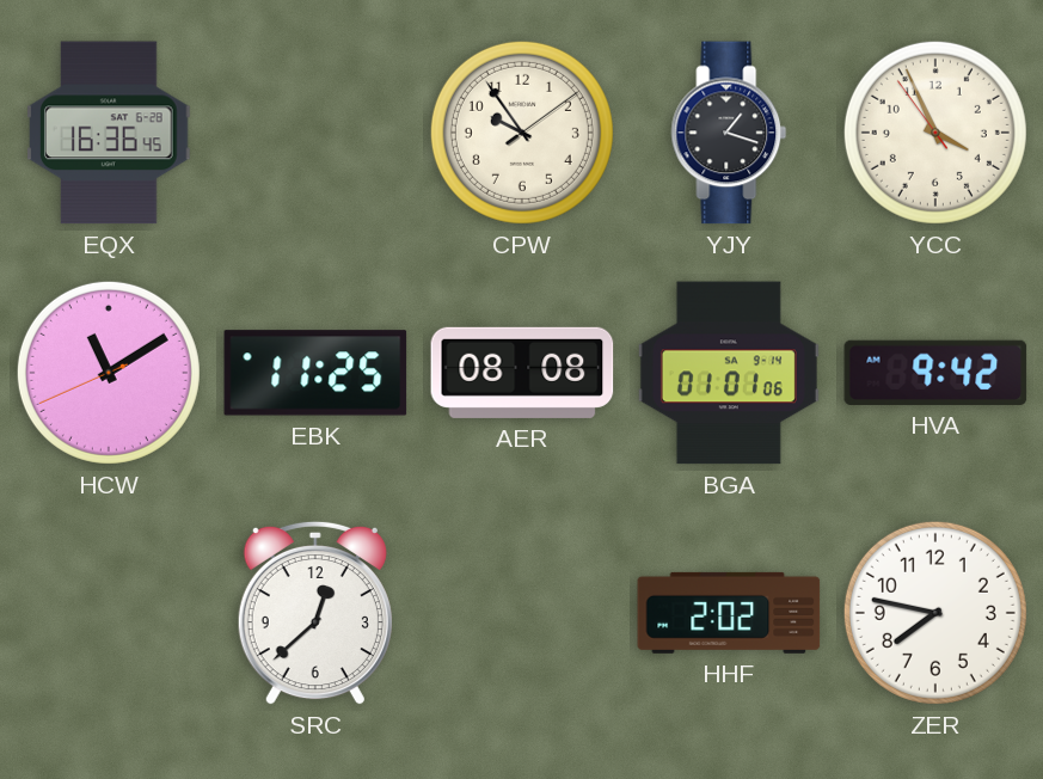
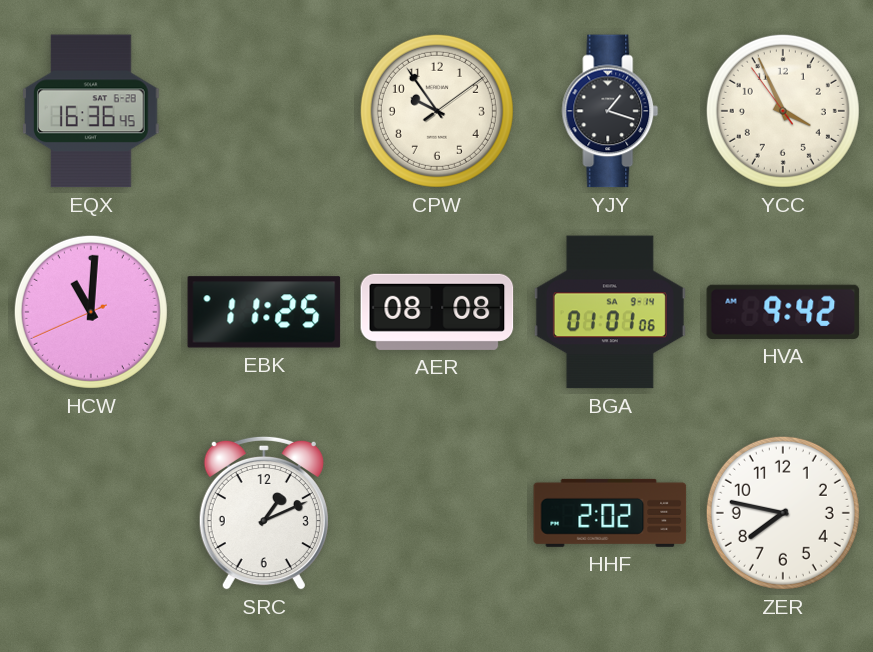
HCW: 11:09 -> 11:00 (91, 312)
SRC: 12:38 -> 1:11 (264, 513)
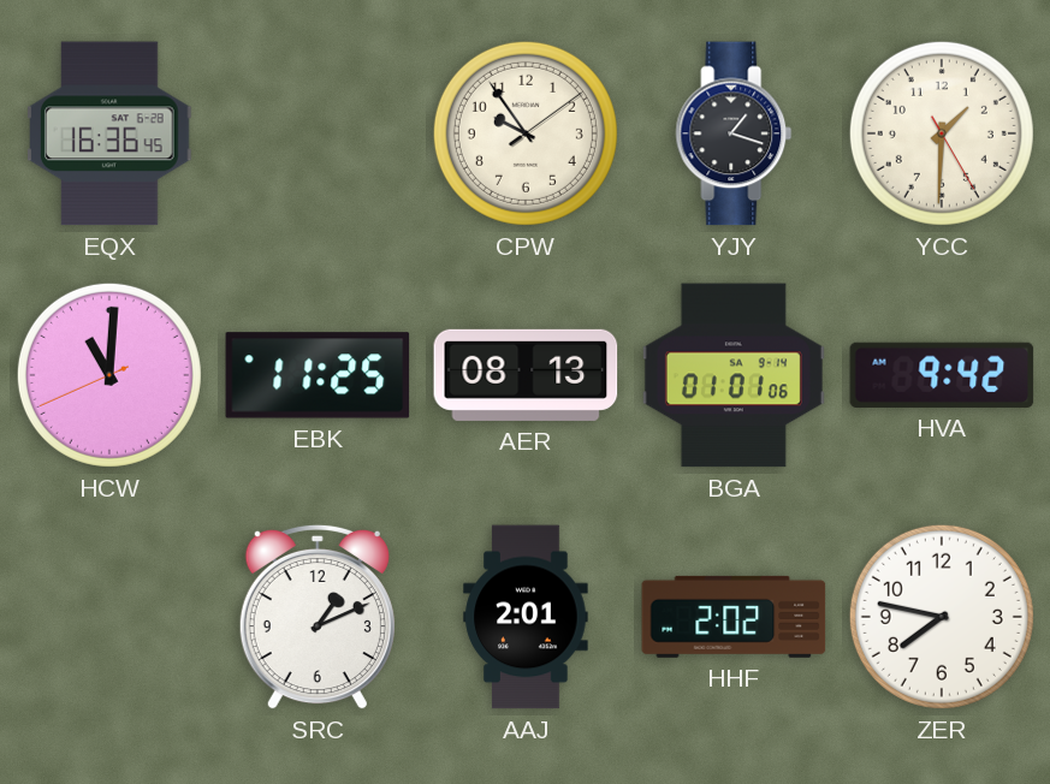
YCC: 3:55 -> 1:30 (942, 133)
AER: 08:08 -> 08:13 (526, 375)
AAJ: none -> 2:01 (526, 617)
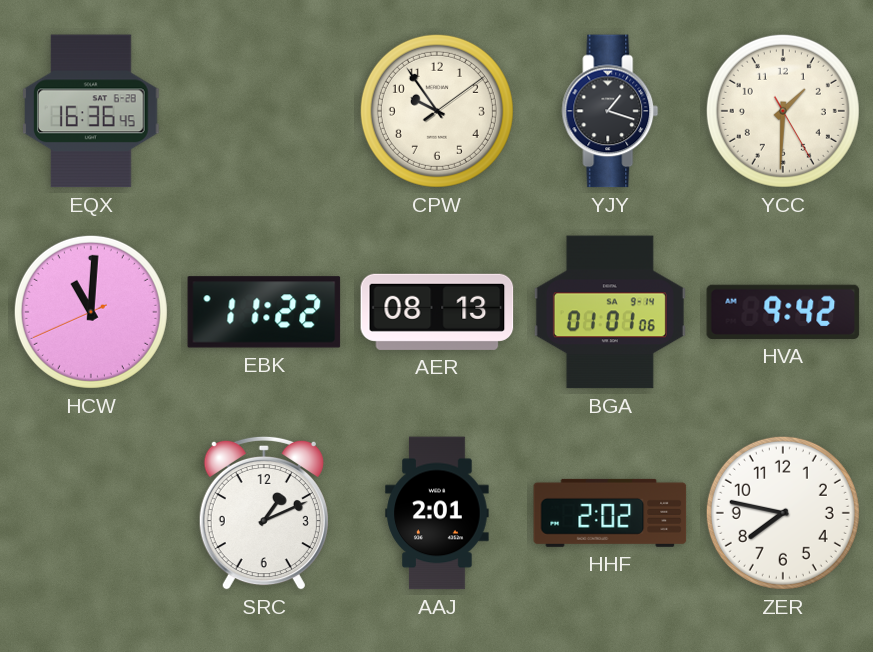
EBK: 11:25 -> 11:22 (264, 312)
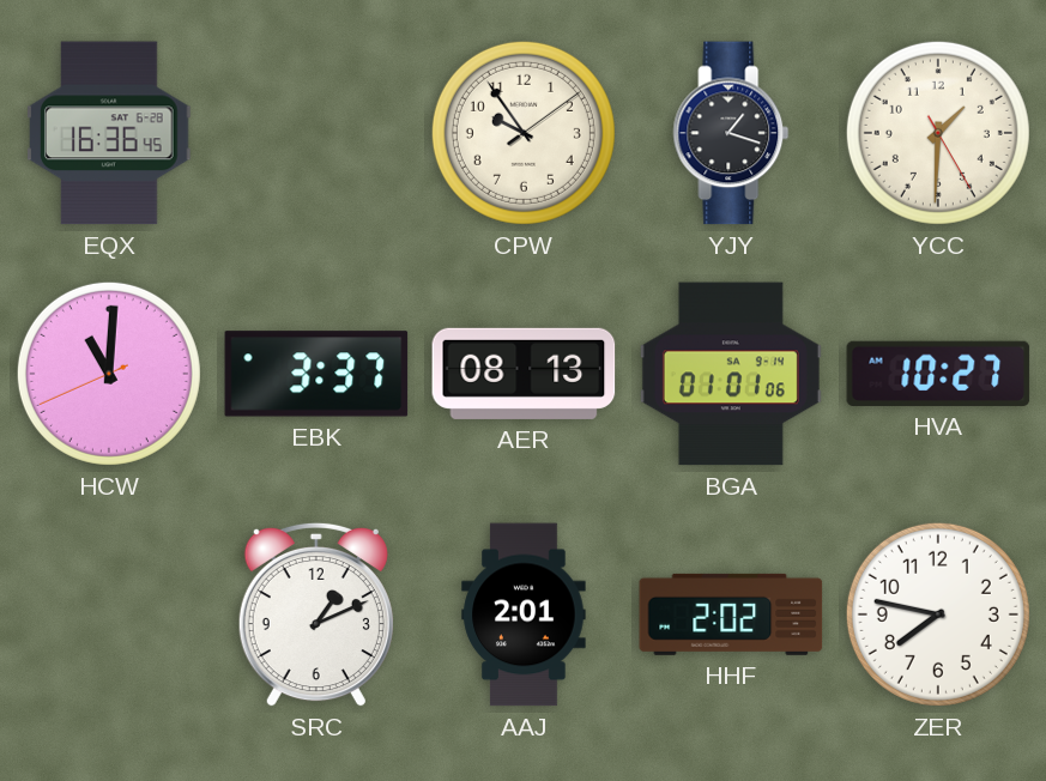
EBK: 11:22 -> 3:37 (316, 374)
HVA: 9:42 -> 10:27 (938, 374)
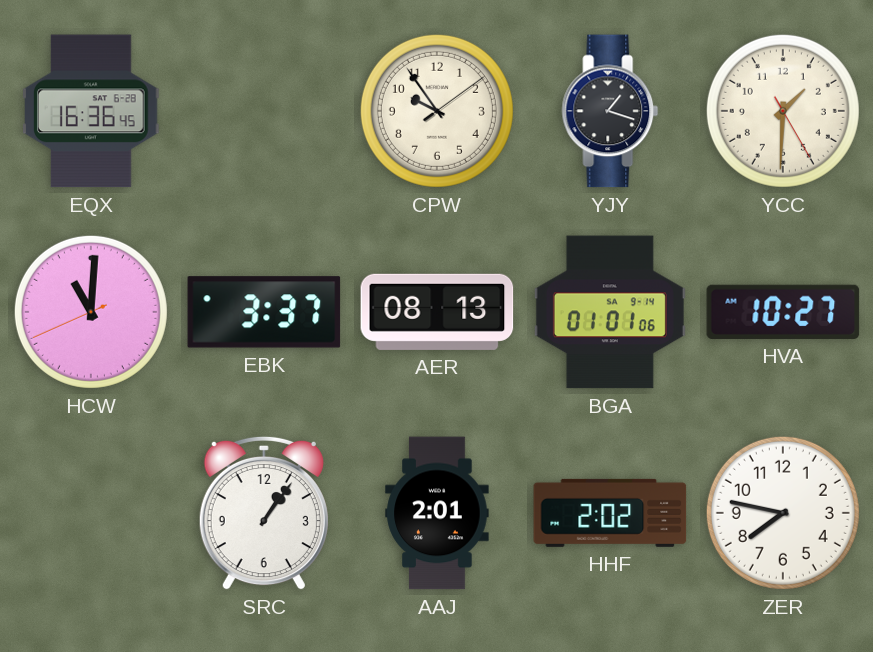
SRC: 1:11 -> 1:06 (264, 513)
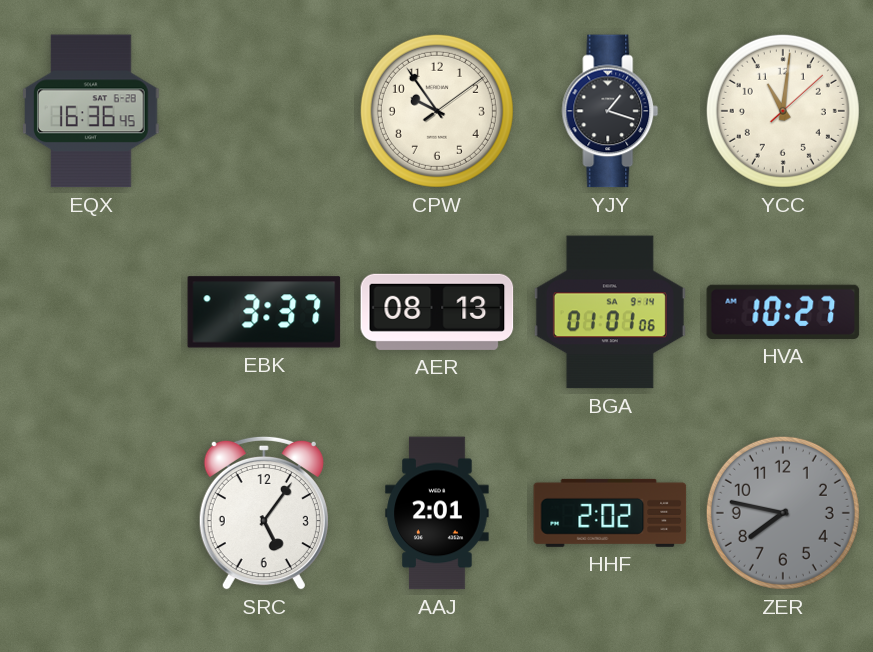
YCC: 1:30 -> 11:01 (783, 111)
HCW: 11:00 -> none (91, 312)
SRC: 1:06 -> 5:06 (264, 513)
ZER dial: white -> grey (783, 513)
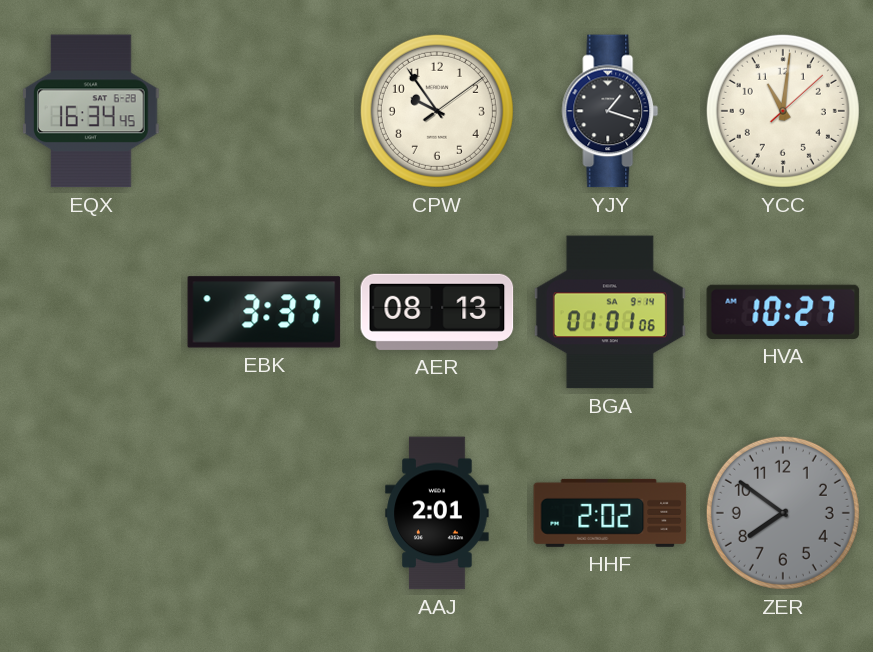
EQX: 16:36 -> 16:34 (92, 111)
SRC: 5:06 -> none (264, 513)
ZER: 7:47 -> 7:51 (783, 513)
